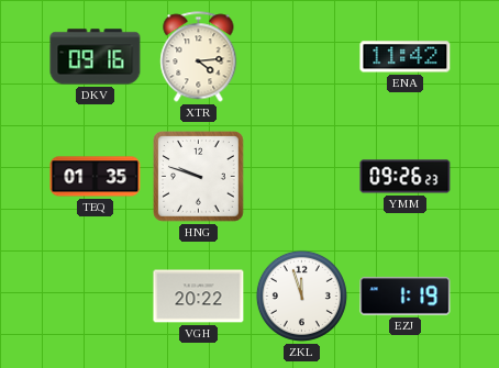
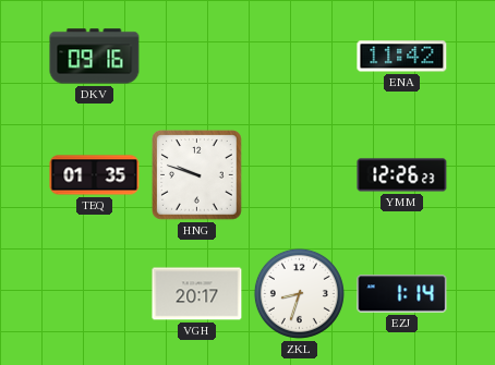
XTR: 4:14 -> none (199, 57)
YMM: 09:26 -> 12:26 (402, 175)
VGH: 20:22 -> 20:17 (197, 294)
ZKL: 11:57 -> 8:33 (299, 293)
EZJ: 1:19 -> 1:14 (402, 294)
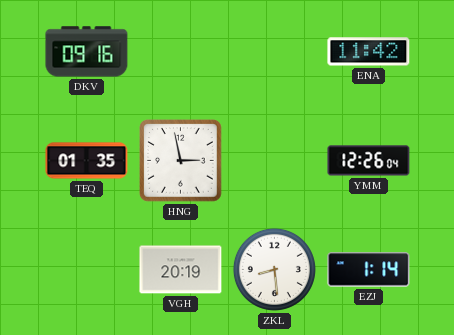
HNG: 9:48 -> 2:58 (181, 161)
YMM: 12:26:23 -> 12:26:04 (369, 161)
VGH: 20:17 -> 20:19 (181, 270)
ZKL: 8:33 -> 8:29 (274, 269)
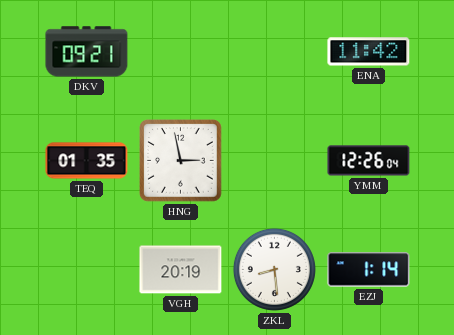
DKV: 09:16 -> 09:21 (87, 52)
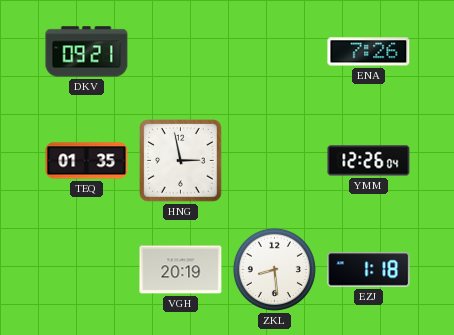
ENA: 11:42 -> 7:26 (369, 52)
EZJ: 1:14 -> 1:18 (369, 270)
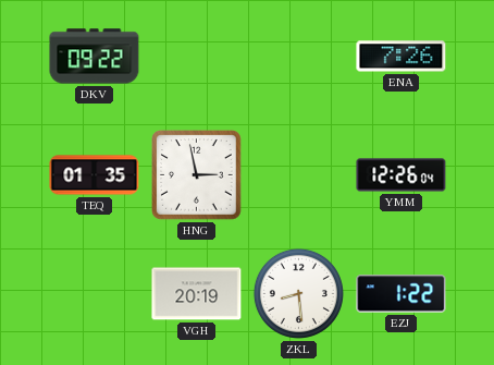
DKV: 09:21 -> 09:22 (95, 57)
EZJ: 1:18 -> 1:22 (402, 294)
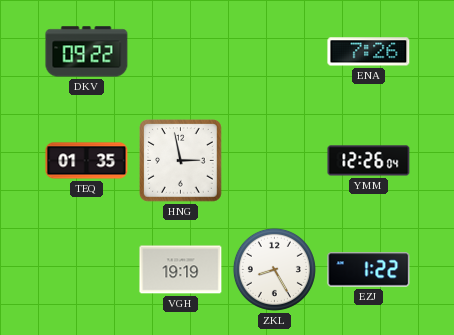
VGH: 20:19 -> 19:19 (181, 270)
ZKL: 8:29 -> 8:25 (274, 269)
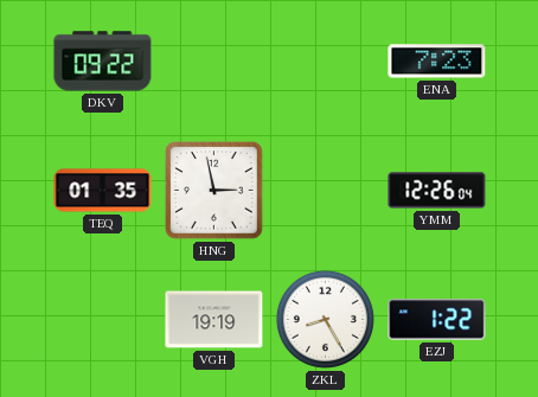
ENA: 7:26 -> 7:23 (437, 62)
